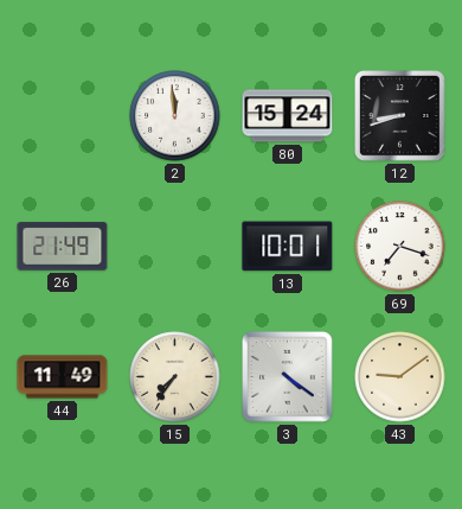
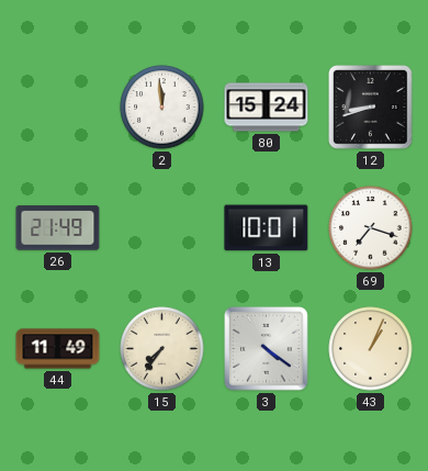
43: 9:09 -> 1:04 (371, 349)
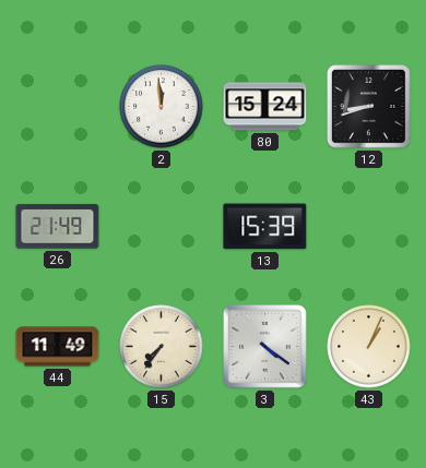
13: 10:01 -> 15:39 (265, 227)
69: 7:18 -> none (371, 228)
